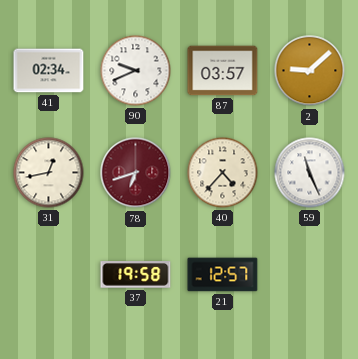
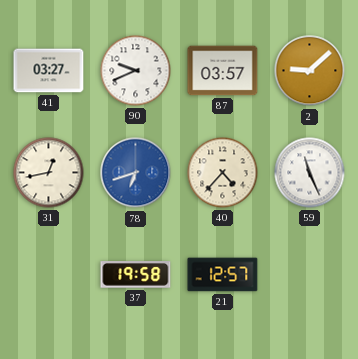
41: 02:34 -> 03:27 (49, 71)
78 dial: burgundy -> blue (136, 173)
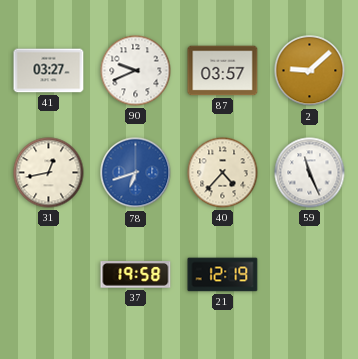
21: 12:57 -> 12:19 (223, 275)
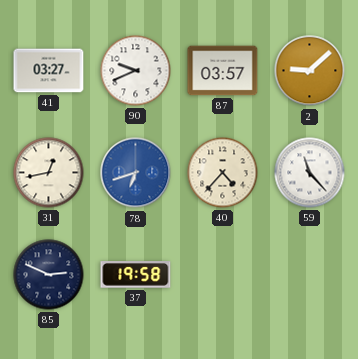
59: 11:26 -> 11:23 (310, 173)
85: none -> 2:49 (49, 275)
21: 12:19 -> none (223, 275)
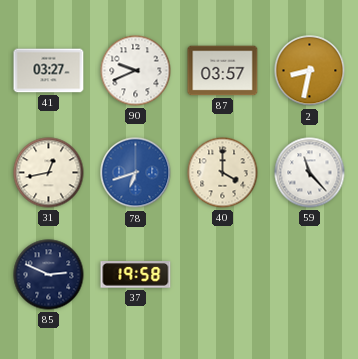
2: 9:08 -> 8:32 (310, 71)
40: 4:37 -> 4:00 (223, 173)
